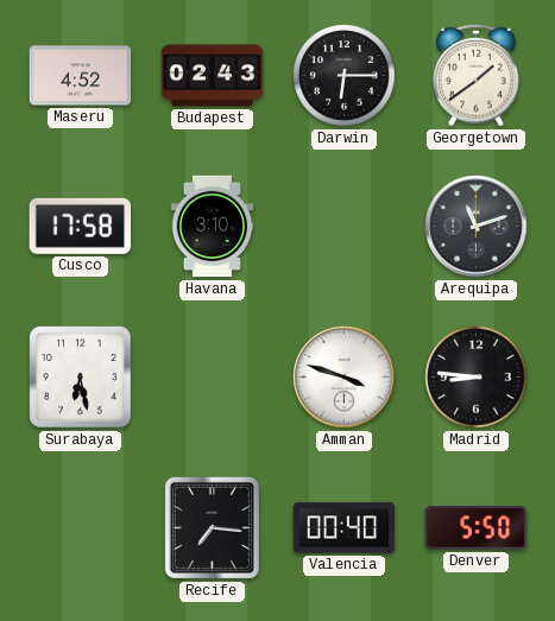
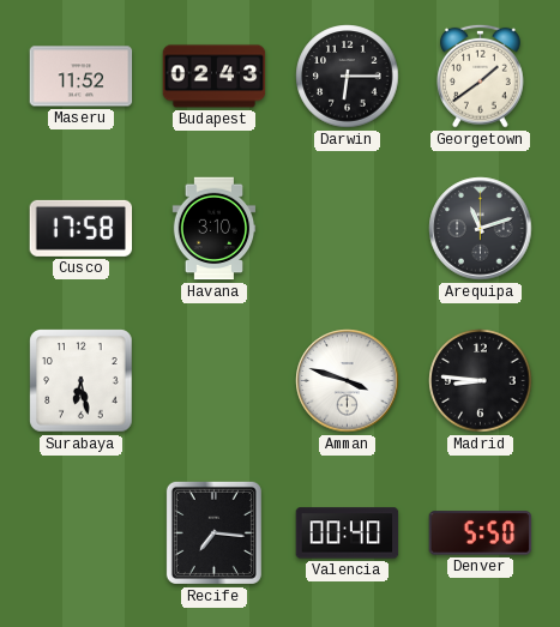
Maseru: 4:52 -> 11:52 (82, 77)
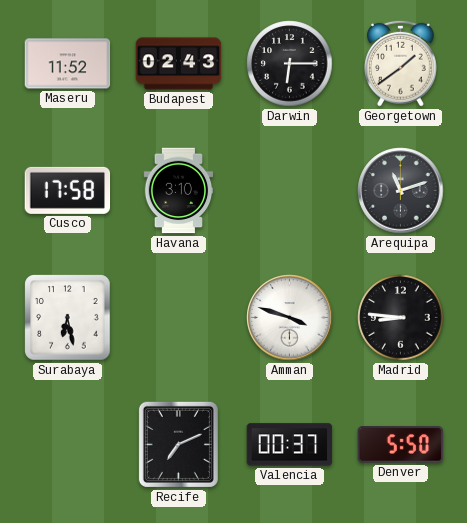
Recife: 7:16 -> 7:11 (178, 444)
Valencia: 00:40 -> 00:37 (290, 445)
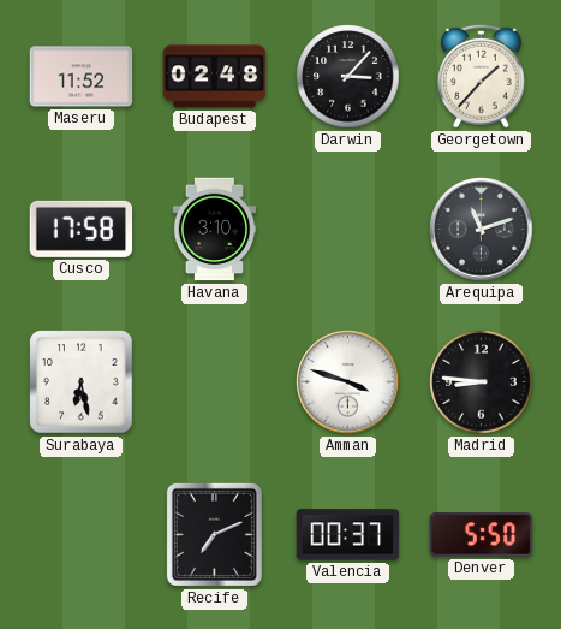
Budapest: 02:43 -> 02:48 (215, 77)
Darwin: 6:15 -> 3:07 (348, 77)
Georgetown: 1:39 -> 1:37 (482, 76)
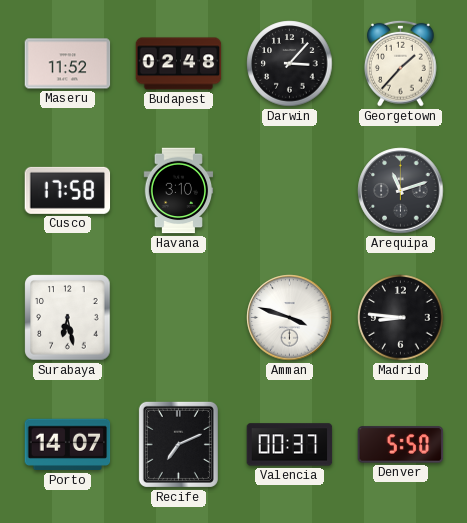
Porto: none -> 14:07 (68, 445)
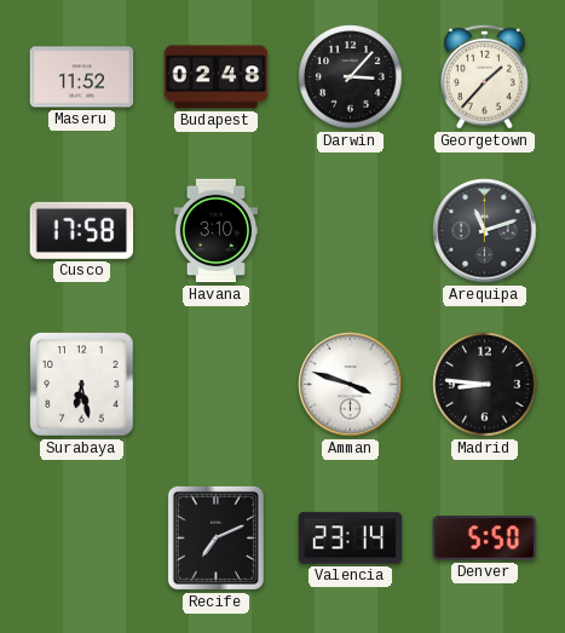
Porto: 14:07 -> none (68, 445)
Valencia: 00:37 -> 23:14 (351, 539)
